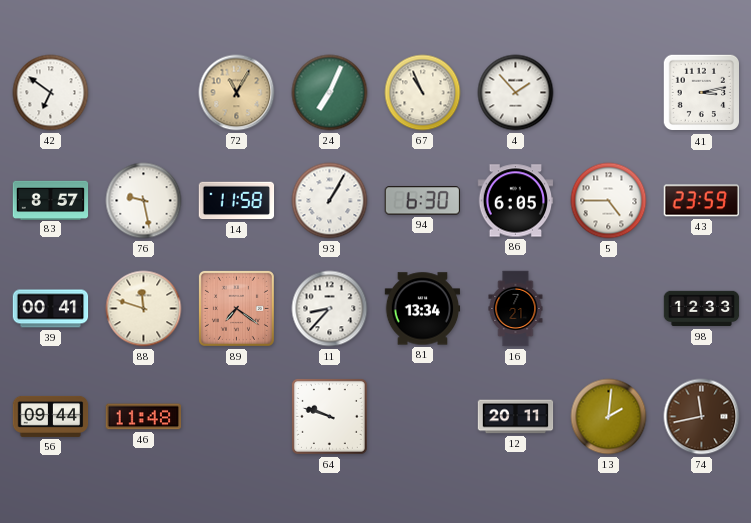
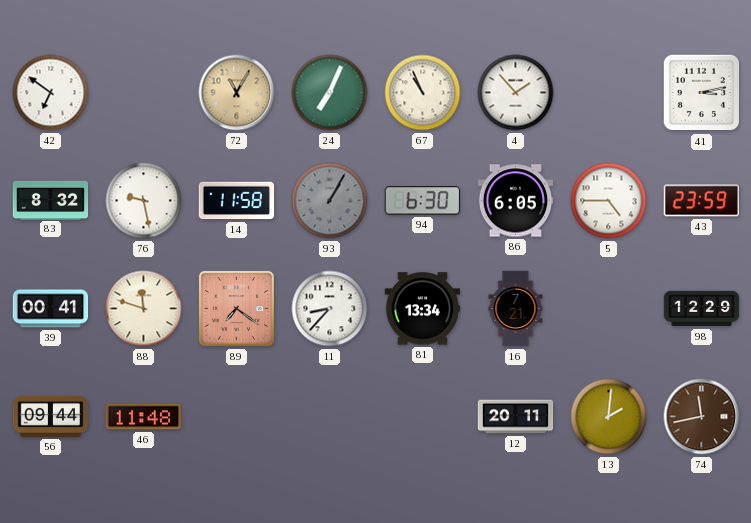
83: 8:57 -> 8:32 (51, 200)
93 dial: white -> grey (330, 201)
98: 12:33 -> 12:29 (702, 309)
64: 9:48 -> none (329, 416)
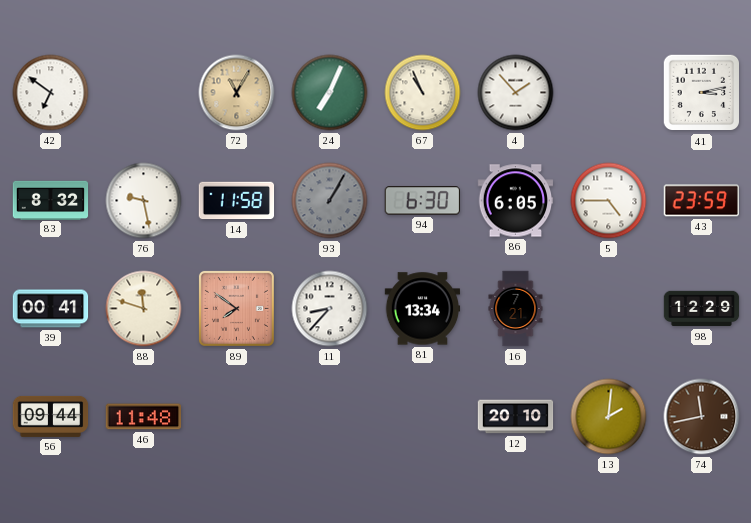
89: 7:21 -> 7:51 (236, 308)
12: 20:11 -> 20:10 (516, 417)
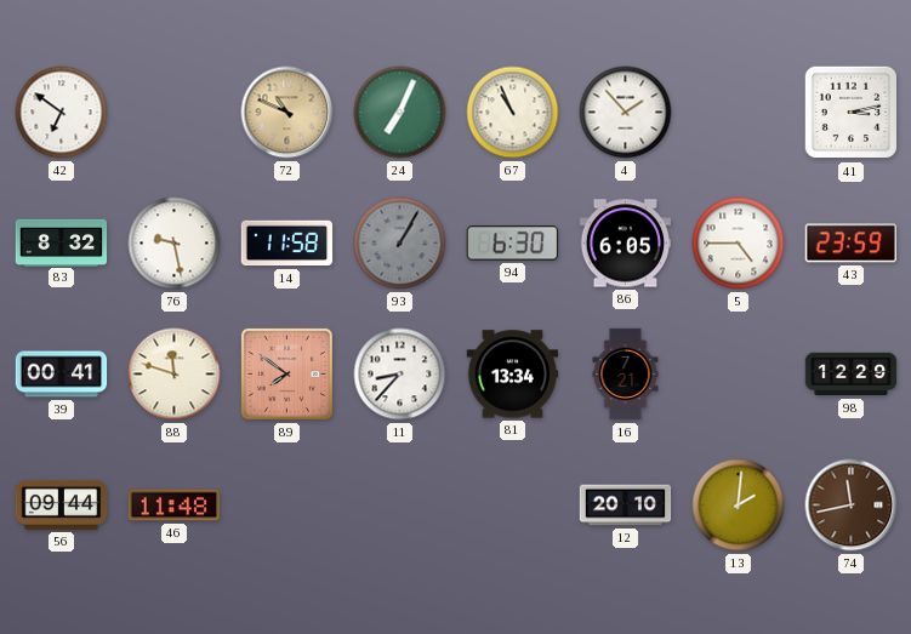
72: 11:05 -> 10:49 (287, 113)
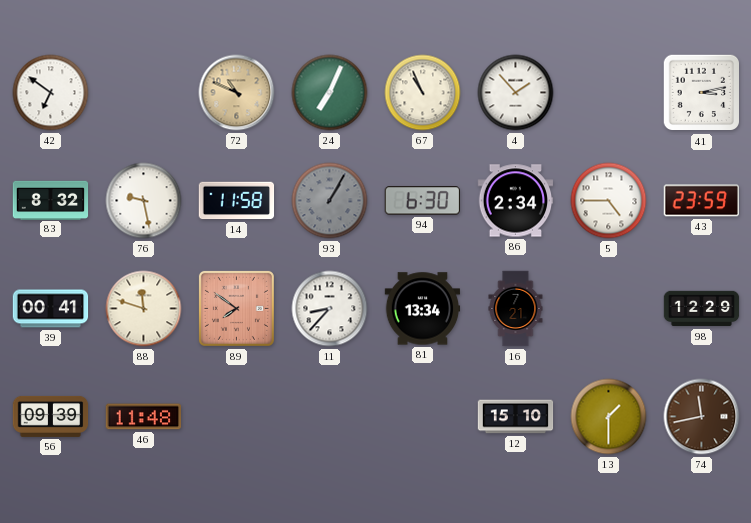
86: 6:05 -> 2:34 (516, 201)
56: 09:44 -> 09:39 (51, 416)
12: 20:10 -> 15:10 (516, 417)
13: 2:01 -> 1:30 (609, 417)
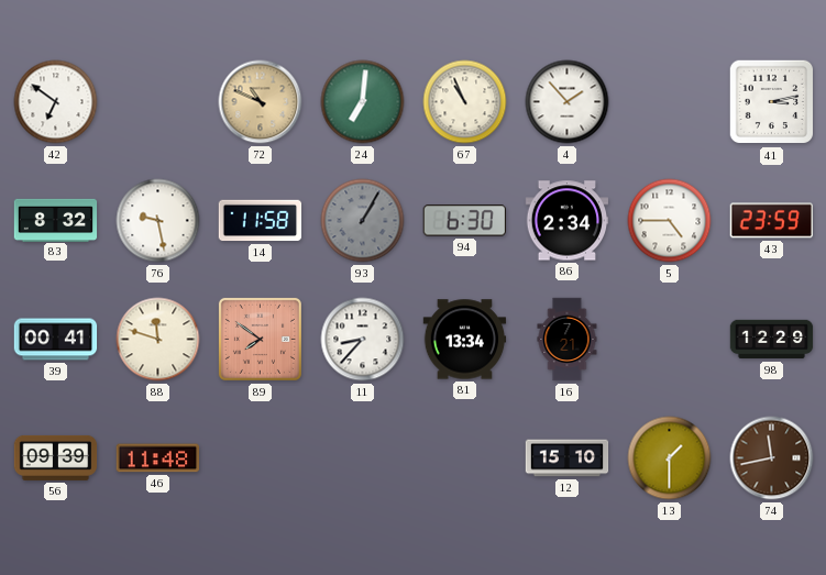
24: 7:04 -> 7:01 (363, 102)
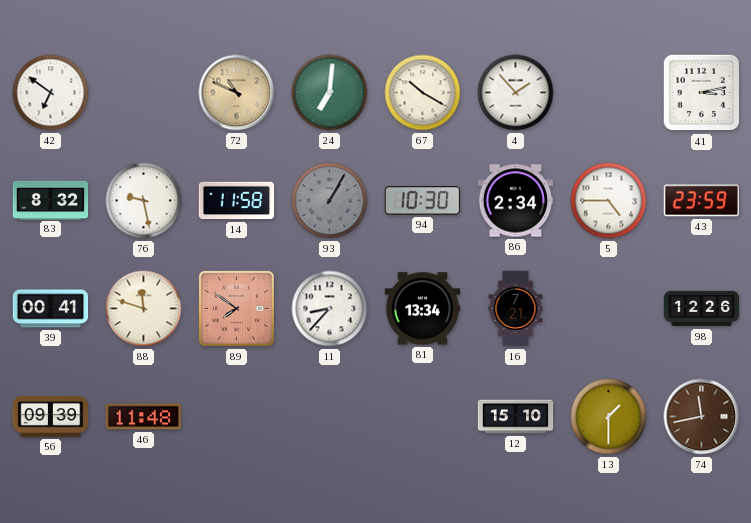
67: 10:56 -> 10:20 (423, 93)
94: 6:30 -> 10:30 (422, 201)
98: 12:29 -> 12:26 (702, 309)
